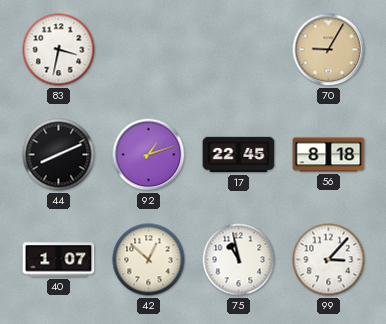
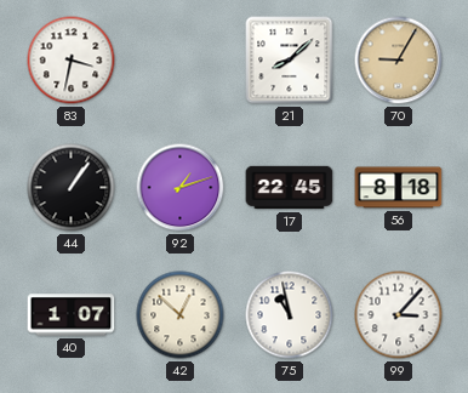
21: none -> 8:08 (290, 61)
44: 8:11 -> 1:06 (72, 188)
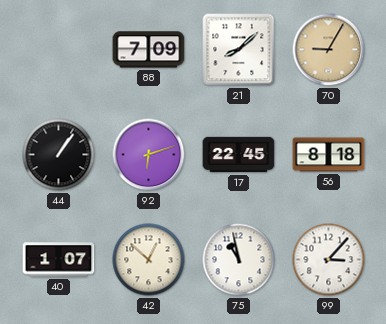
83: 3:32 -> none (72, 61)
88: none -> 7:09 (149, 50)
92: 1:12 -> 6:12 (149, 155)
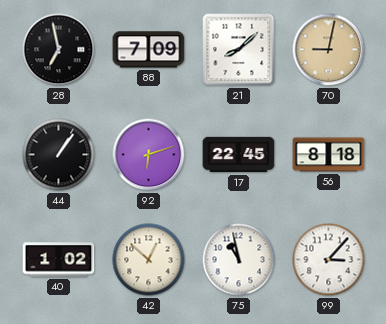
28: none -> 6:58 (59, 50)
70: 9:05 -> 9:02 (329, 50)
40: 1:07 -> 1:02 (59, 260)
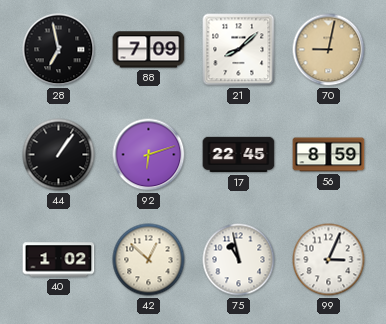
56: 8:18 -> 8:59 (329, 155)
99: 3:07 -> 3:04 (329, 260)
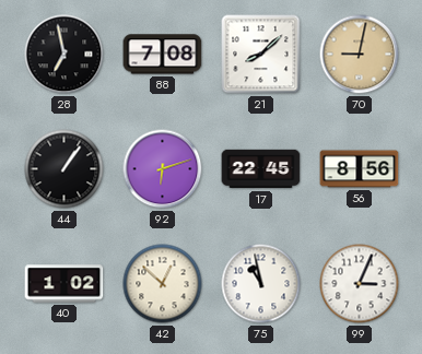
88: 7:09 -> 7:08 (163, 55)
56: 8:59 -> 8:56 (360, 169)
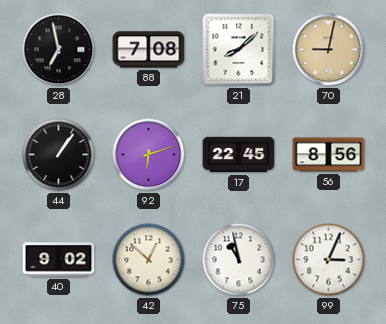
40: 1:02 -> 9:02 (59, 260)
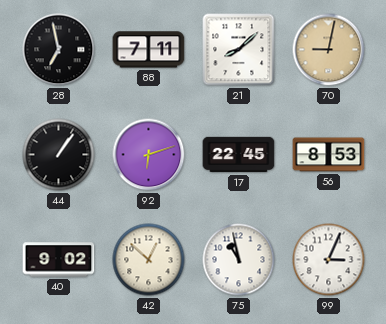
88: 7:08 -> 7:11 (149, 50)
56: 8:56 -> 8:53 (329, 155)
